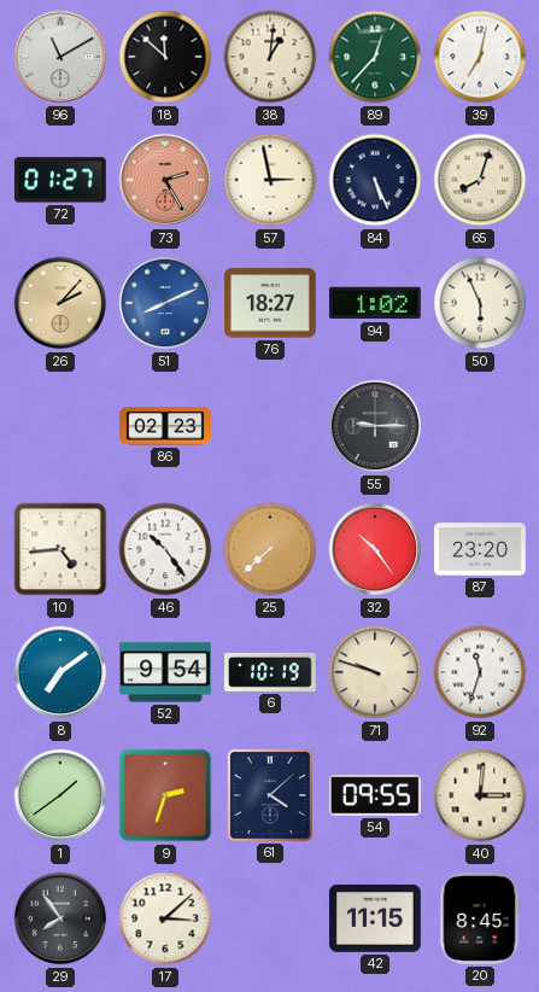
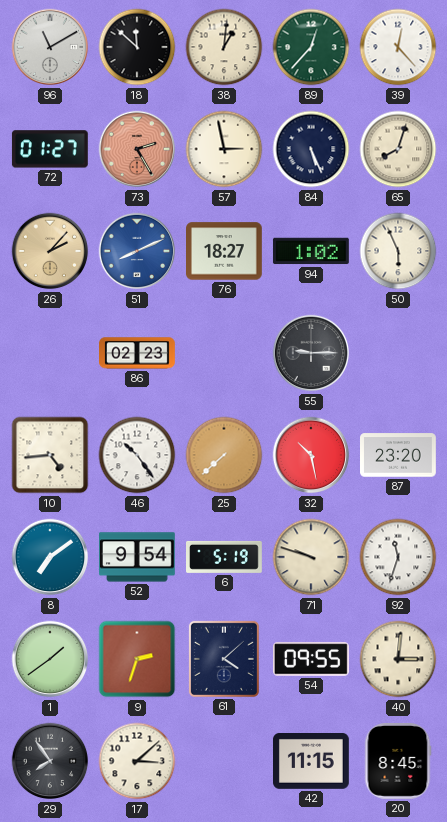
39: 7:02 -> 12:23 (398, 47)
32: 10:24 -> 10:28 (311, 455)
6: 10:19 -> 5:19 (225, 557)
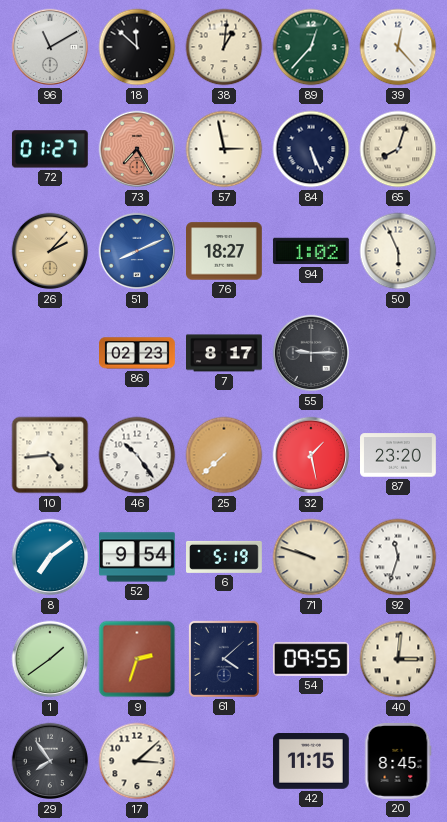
73: 2:25 -> 7:25 (137, 149)
7: none -> 8:17 (225, 353)
32: 10:28 -> 1:28 (311, 455)
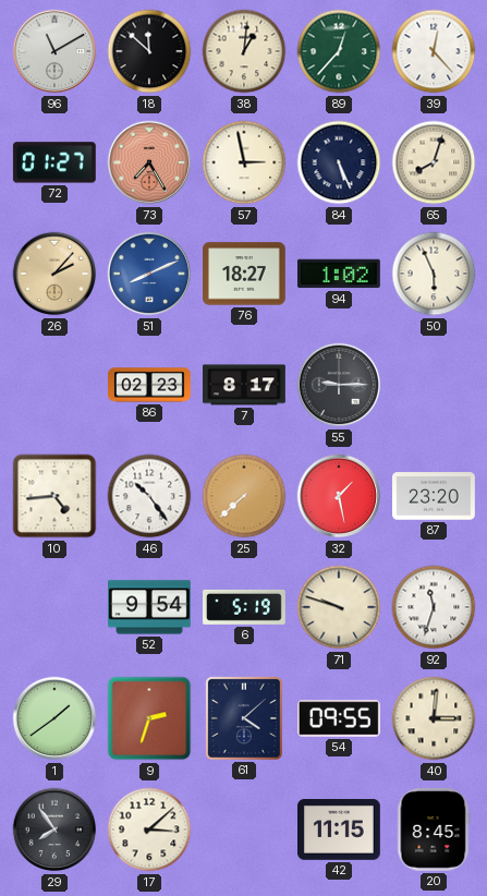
8: 7:09 -> none (50, 557)
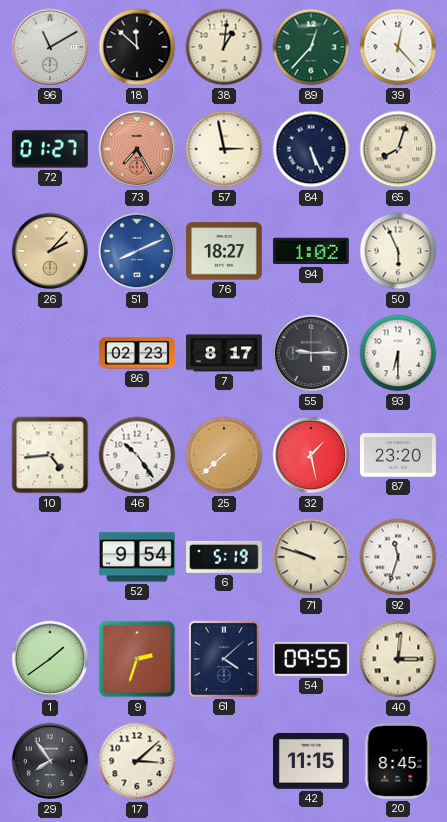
93: none -> 6:30 (398, 353)
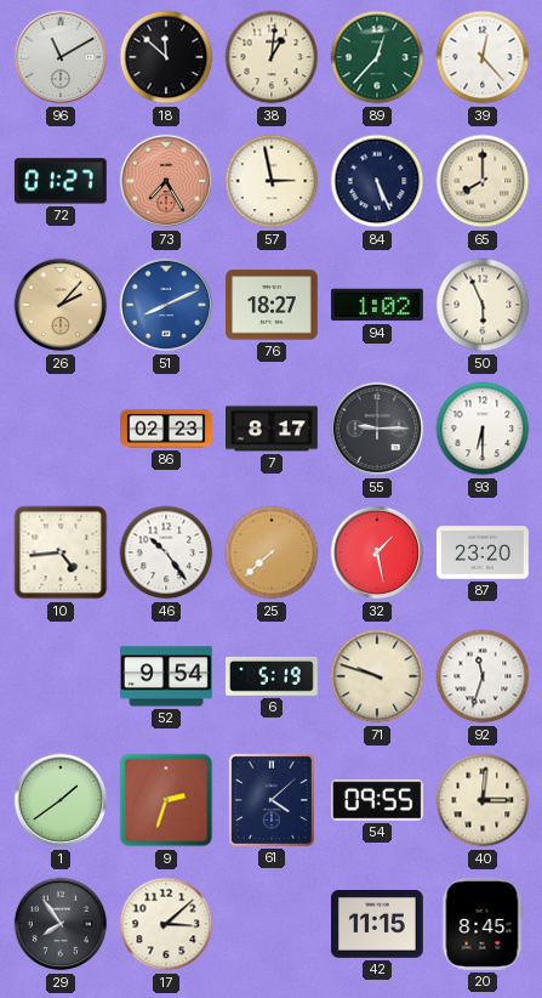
65: 8:03 -> 8:00 (483, 181)
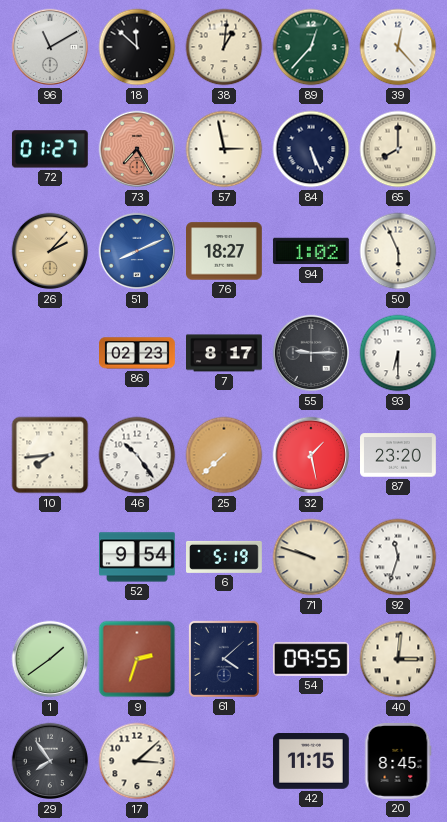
10: 4:44 -> 7:44 (50, 455)
